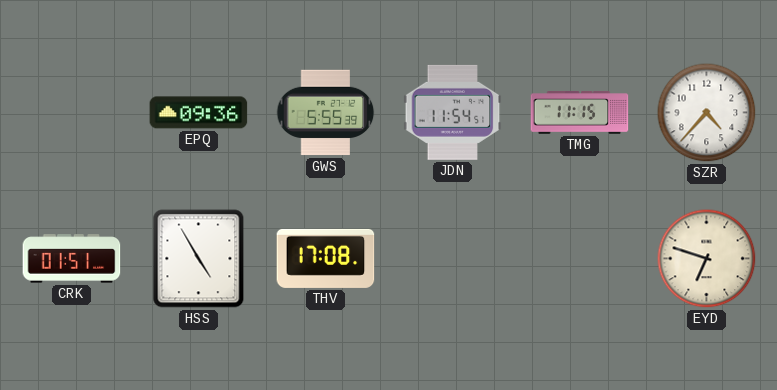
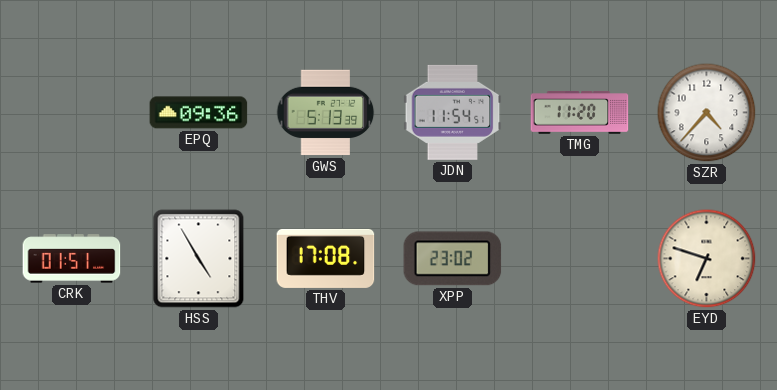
GWS: 5:55 -> 5:13 (326, 113)
TMG: 11:15 -> 11:20 (580, 113)
XPP: none -> 23:02 (453, 259)
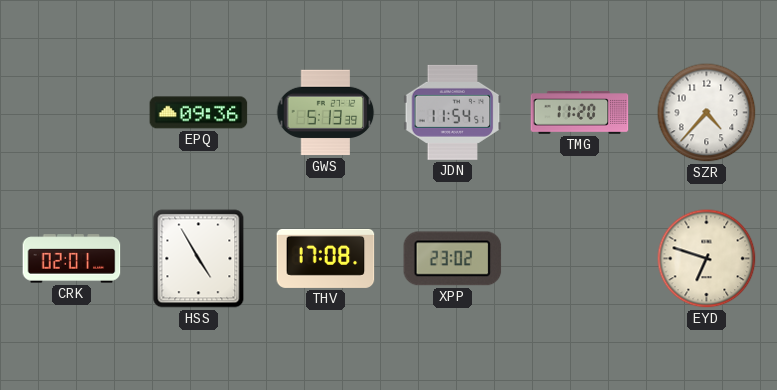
CRK: 01:51 -> 02:01 (72, 259)
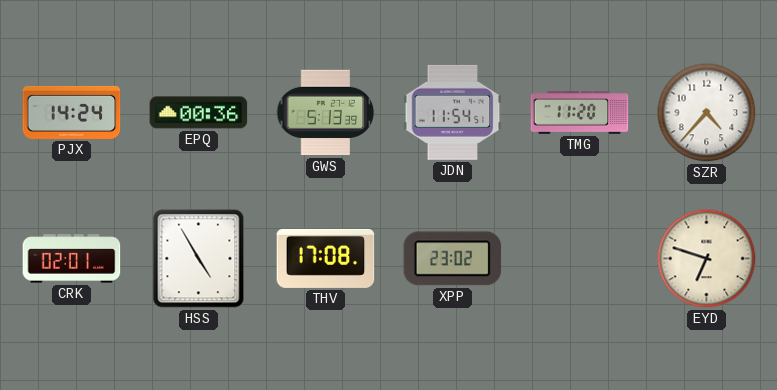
PJX: none -> 14:24 (72, 112)
EPQ: 09:36 -> 00:36 (199, 113)
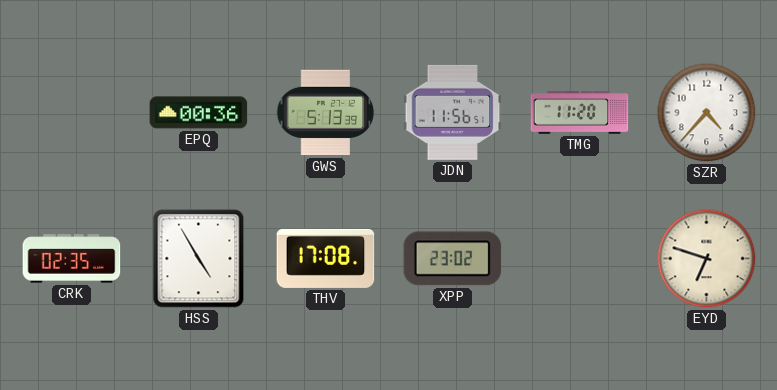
PJX: 14:24 -> none (72, 112)
JDN: 11:54 -> 11:56 (453, 112)
CRK: 02:01 -> 02:35 (72, 259)
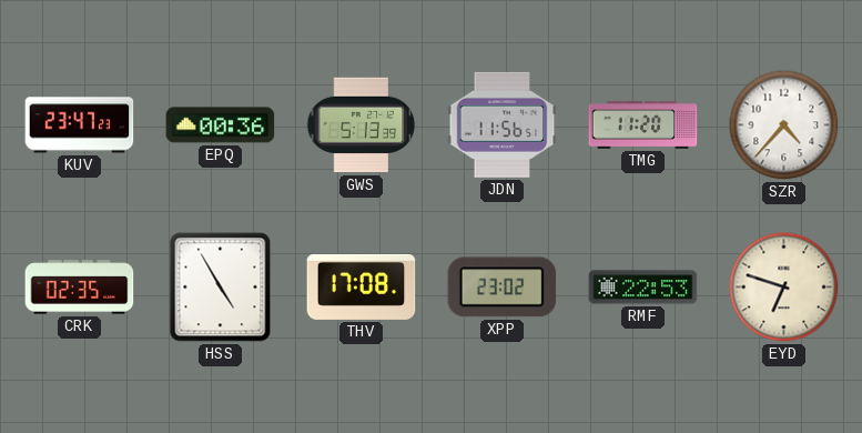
KUV: none -> 23:47 (80, 125)
RMF: none -> 22:53 (643, 288)
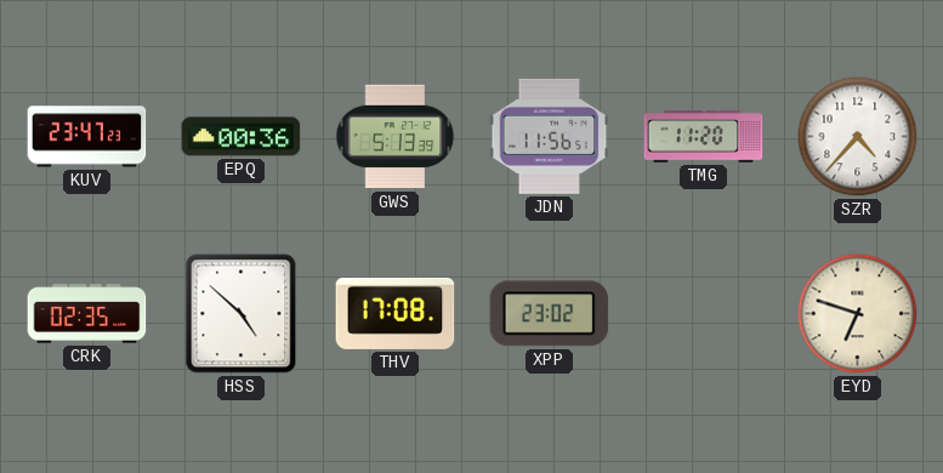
HSS: 4:55 -> 4:52 (242, 314)
RMF: 22:53 -> none (643, 288)
